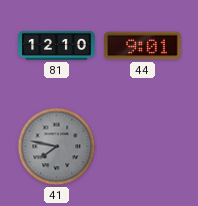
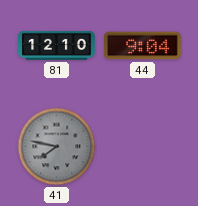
44: 9:01 -> 9:04 (143, 46)
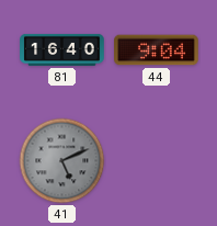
81: 12:10 -> 16:40 (62, 49)
41: 7:47 -> 5:11 (62, 161)
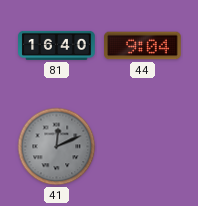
41: 5:11 -> 12:11 (57, 147)
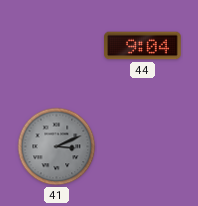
81: 16:40 -> none (57, 45)
41: 12:11 -> 3:11 (57, 147)
